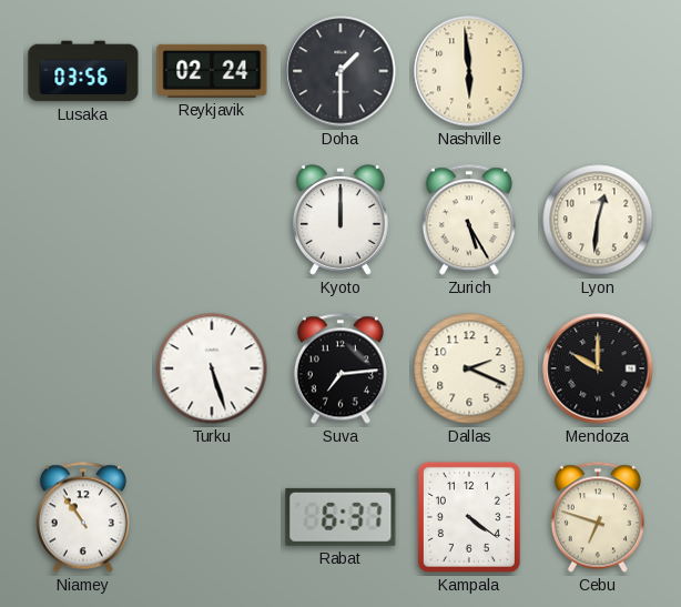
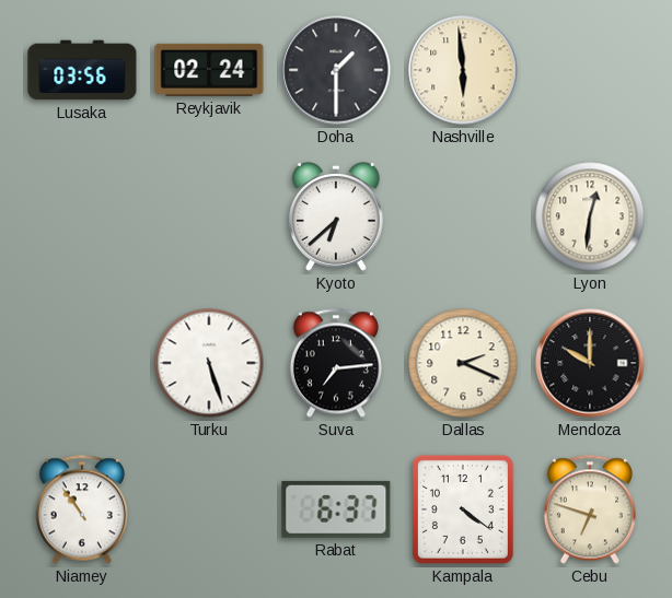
Kyoto: 12:00 -> 6:38 (336, 216)
Zurich: 5:25 -> none (469, 220)
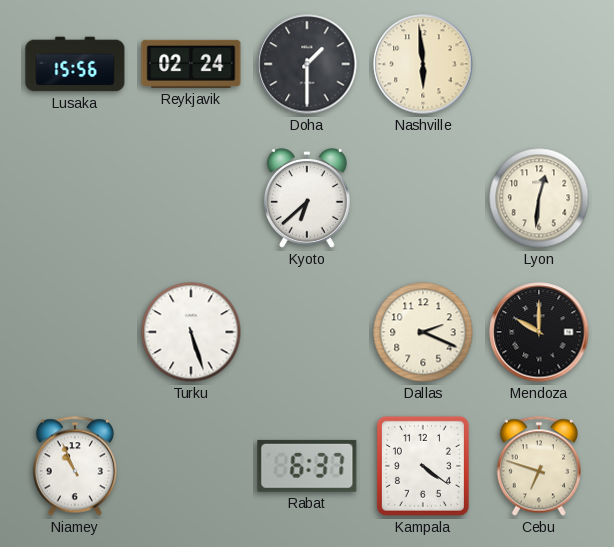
Lusaka: 03:56 -> 15:56 (75, 64)
Suva: 7:14 -> none (336, 363)
Niamey: 10:54 -> 10:56 (75, 466)
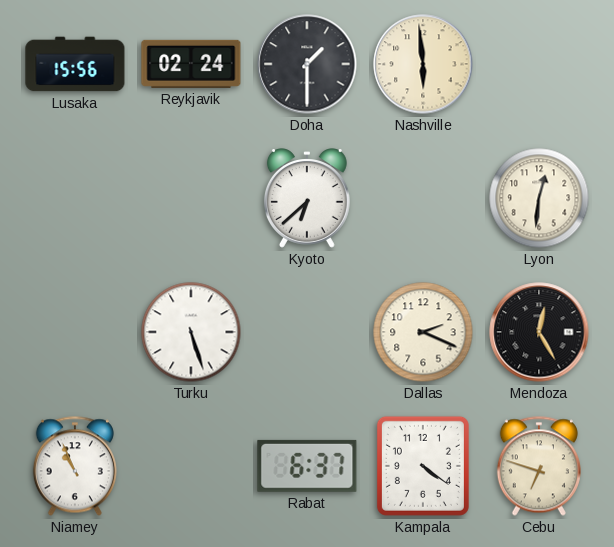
Mendoza: 10:00 -> 12:25 (539, 332)
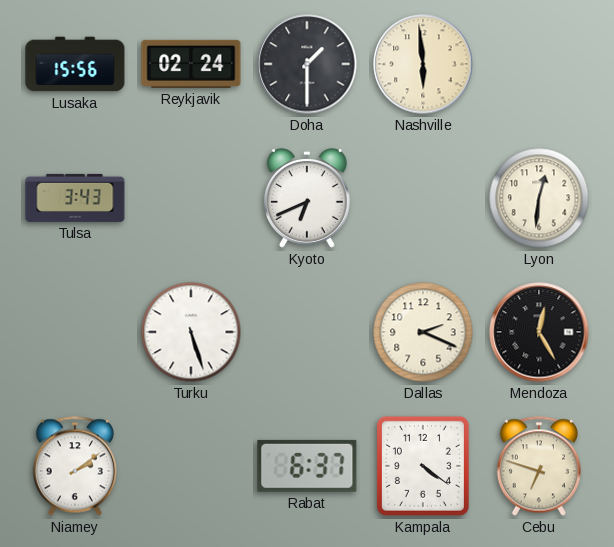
Tulsa: none -> 3:43 (75, 198)
Kyoto: 6:38 -> 6:41 (307, 198)
Niamey: 10:56 -> 2:09 (75, 466)
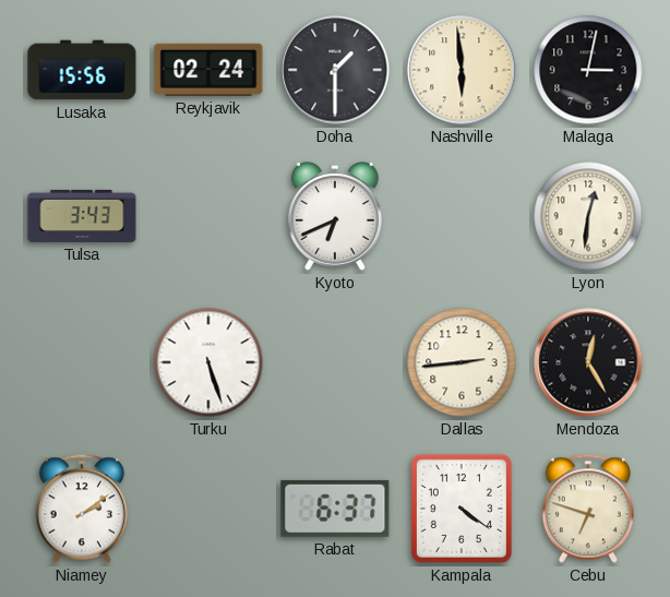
Malaga: none -> 3:02 (588, 70)
Dallas: 2:19 -> 2:44 (462, 362)
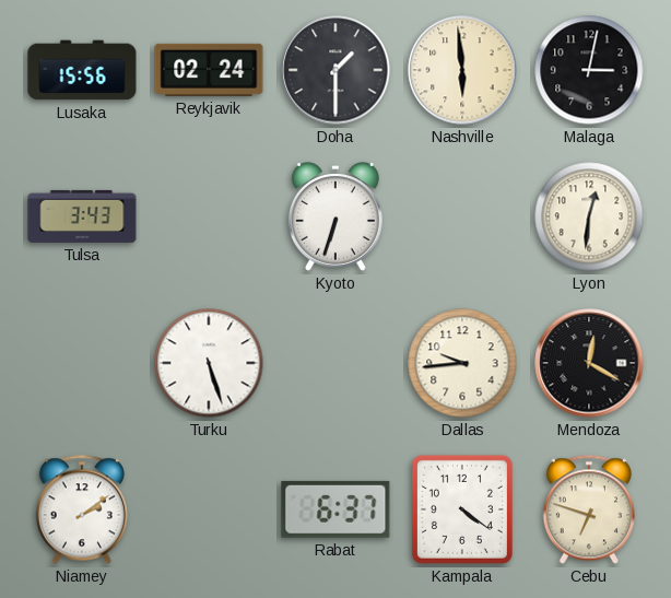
Kyoto: 6:41 -> 6:33 (335, 216)
Dallas: 2:44 -> 9:44 (462, 363)
Mendoza: 12:25 -> 12:20 (589, 363)
